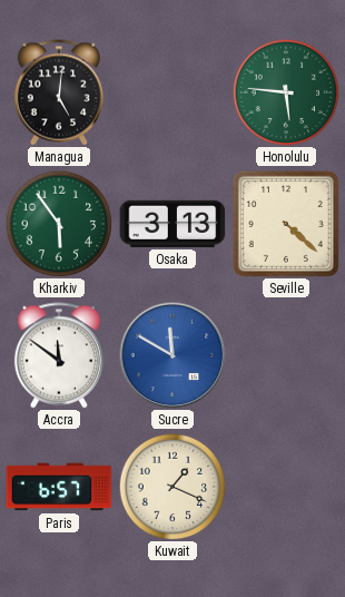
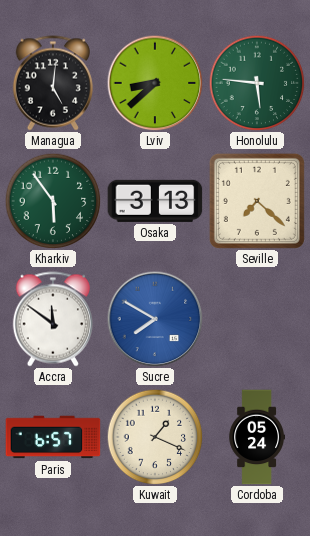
Lviv: none -> 8:38 (155, 83)
Seville: 4:22 -> 7:22 (257, 201)
Sucre: 11:50 -> 7:50 (155, 319)
Cordoba: none -> 05:24 (256, 437)
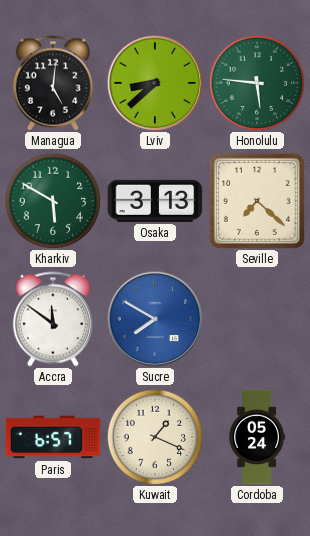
Kharkiv: 5:54 -> 5:50 (53, 201)
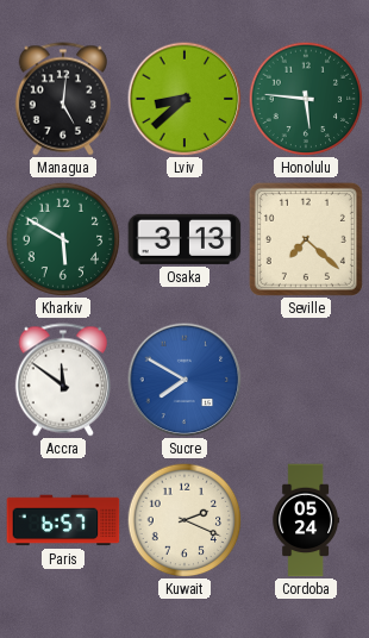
Kuwait: 1:19 -> 2:19 (185, 520)
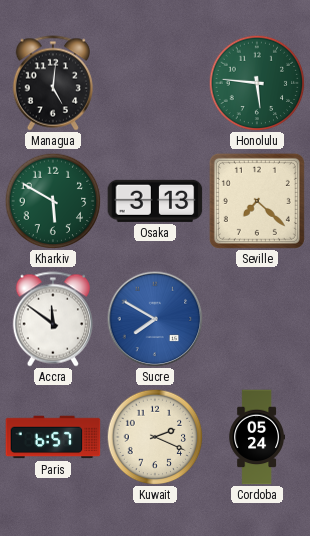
Lviv: 8:38 -> none (185, 99)
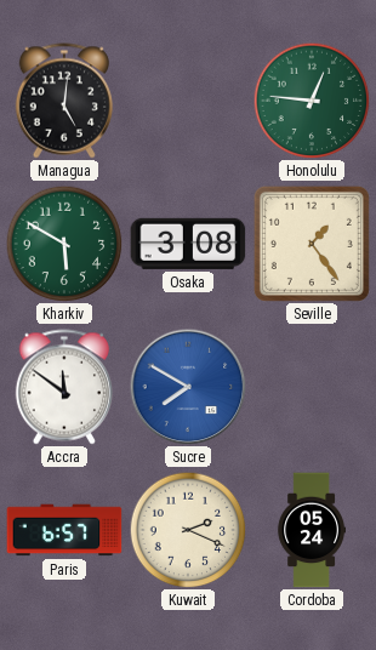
Honolulu: 5:46 -> 12:46 (312, 101)
Osaka: 3:13 -> 3:08 (188, 244)
Seville: 7:22 -> 1:24 (312, 244)
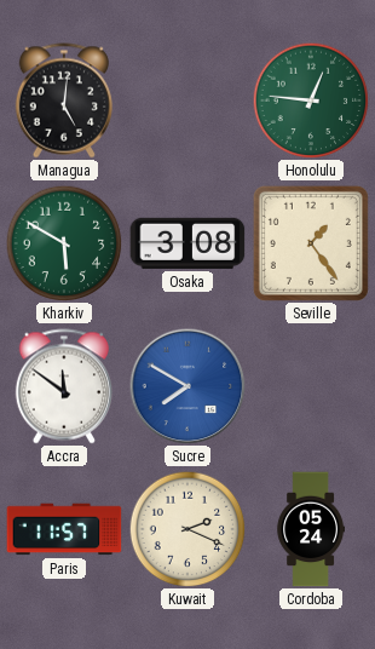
Paris: 6:57 -> 11:57 (64, 529)
